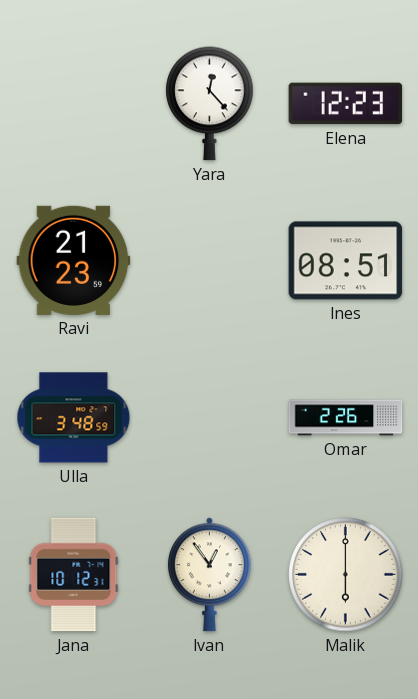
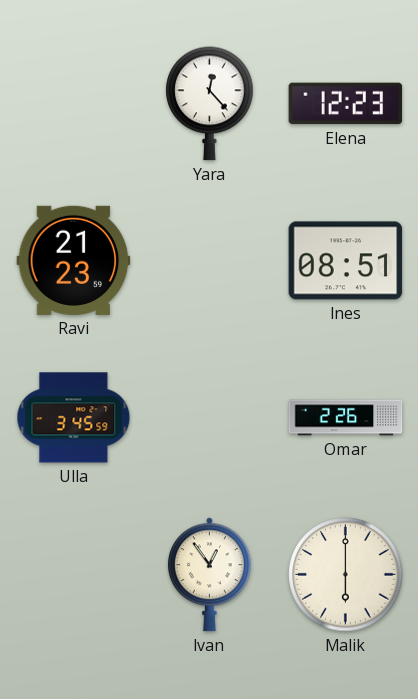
Ulla: 3:48 -> 3:45 (74, 418)
Jana: 10:12 -> none (74, 575)
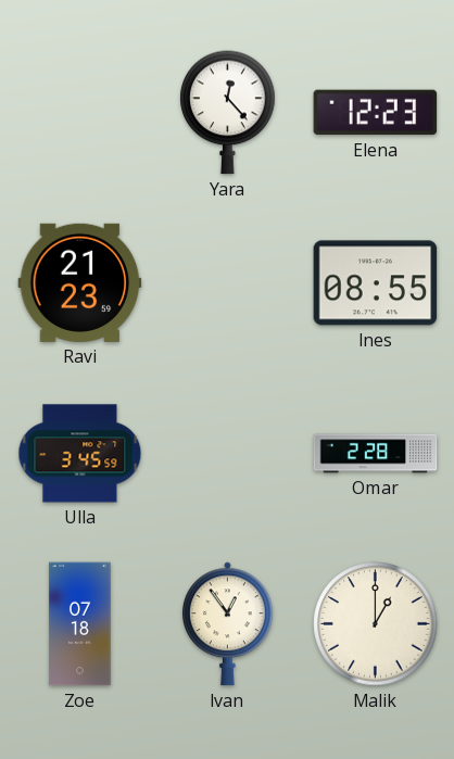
Ines: 08:51 -> 08:55 (376, 283)
Omar: 2:26 -> 2:28 (376, 454)
Zoe: none -> 07:18 (80, 624)
Malik: 6:00 -> 1:00 (376, 624)
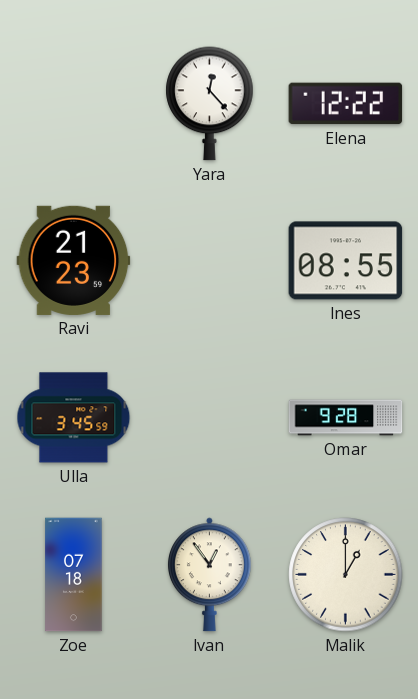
Elena: 12:23 -> 12:22 (346, 104)
Omar: 2:28 -> 9:28 (346, 418)
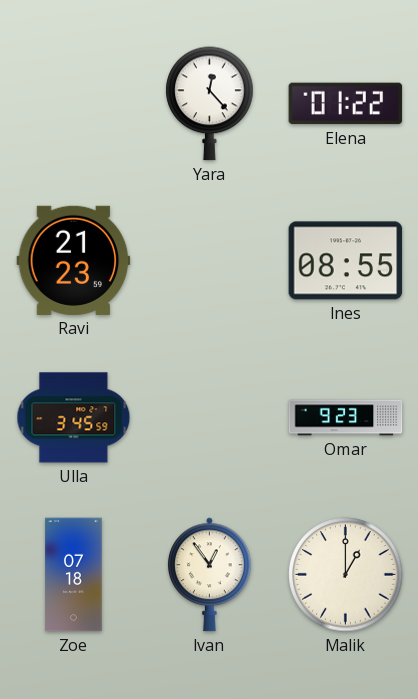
Elena: 12:22 -> 01:22 (346, 104)
Omar: 9:28 -> 9:23 (346, 418)
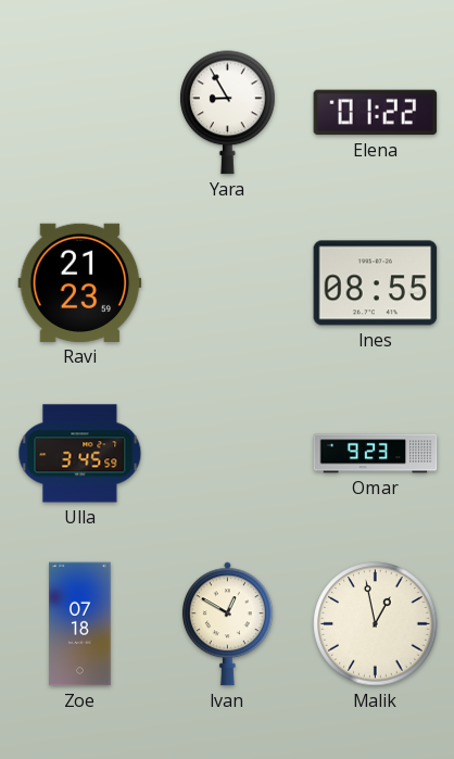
Yara: 12:23 -> 8:55 (228, 113)
Ivan: 12:54 -> 12:50 (227, 624)
Malik: 1:00 -> 12:58 (376, 624)
